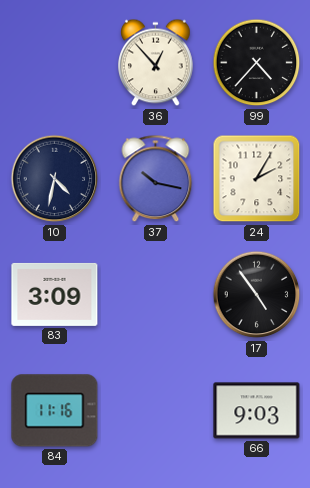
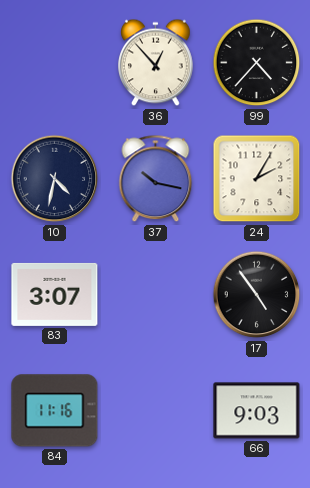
83: 3:09 -> 3:07 (55, 294)
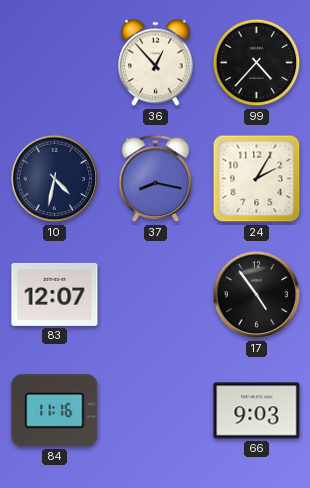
37: 10:17 -> 8:17 (156, 179)
83: 3:07 -> 12:07 (55, 294)
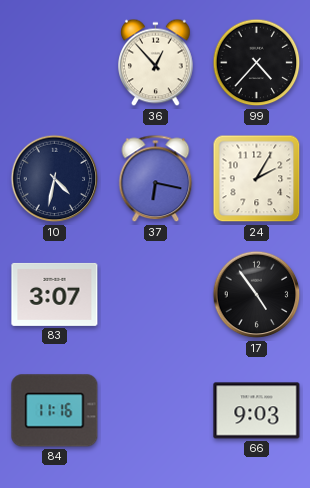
37: 8:17 -> 6:17 (156, 179)
83: 12:07 -> 3:07 (55, 294)
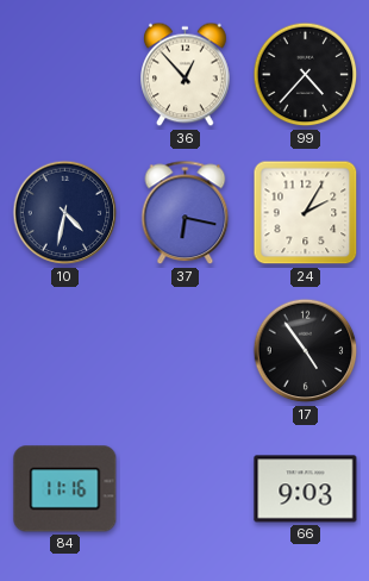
83: 3:07 -> none (55, 294)
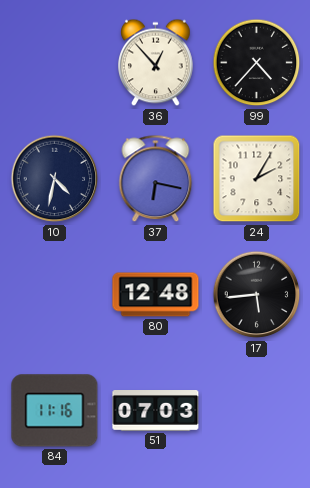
80: none -> 12:48 (156, 295)
17: 4:54 -> 5:44 (257, 295)
51: none -> 07:03 (156, 411)
66: 9:03 -> none (306, 489)
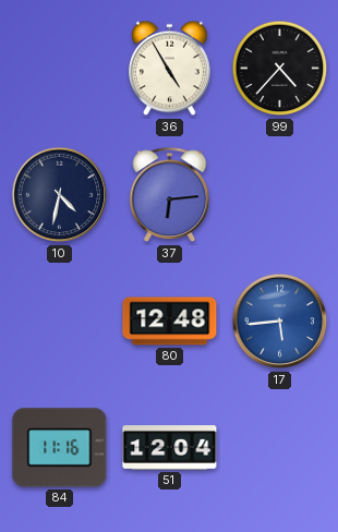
36: 12:53 -> 4:55 (170, 69)
37: 6:17 -> 6:14 (170, 195)
24: 2:05 -> none (257, 179)
17 dial: black -> blue (280, 322)
51: 07:03 -> 12:04 (170, 448)
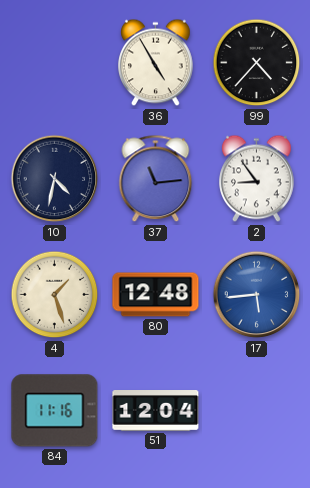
37: 6:14 -> 11:14 (156, 179)
2: none -> 8:54 (257, 179)
4: none -> 1:27 (55, 295)
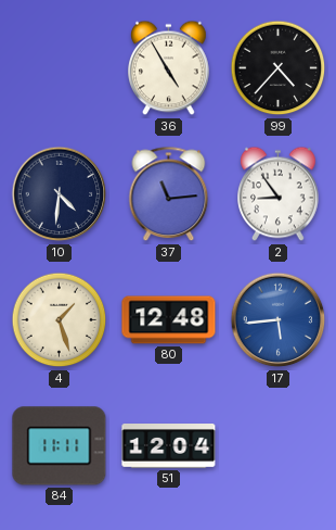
10: 4:32 -> 4:31 (60, 194)
84: 11:16 -> 11:11 (60, 446)
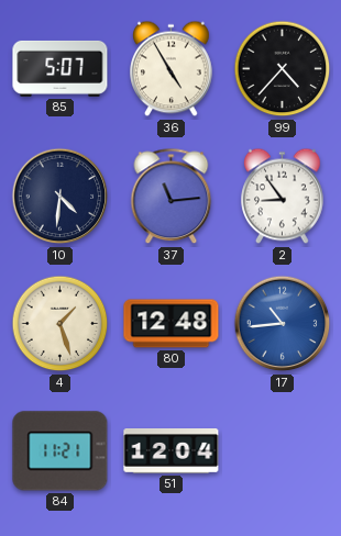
85: none -> 5:07 (61, 68)
17: 5:44 -> 10:44 (283, 324)
84: 11:11 -> 11:21 (61, 451)
